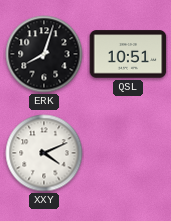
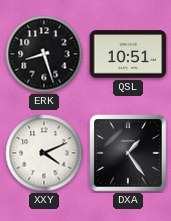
ERK: 8:03 -> 8:27 (44, 54)
DXA: none -> 1:24 (128, 153)
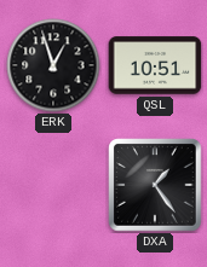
ERK: 8:27 -> 12:57 (53, 65)
XXY: 4:11 -> none (44, 153)
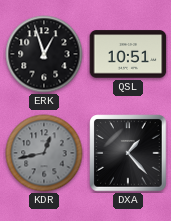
KDR: none -> 12:43 (44, 153)
DXA: 1:24 -> 1:23 (128, 153)
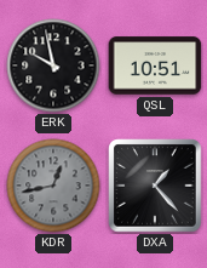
ERK: 12:57 -> 9:58 (53, 65)
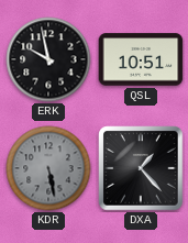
KDR: 12:43 -> 5:28 (48, 168)
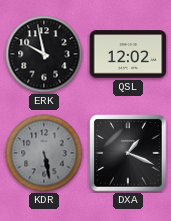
QSL: 10:51 -> 12:02 (128, 54)
DXA: 1:23 -> 1:19 (128, 153)
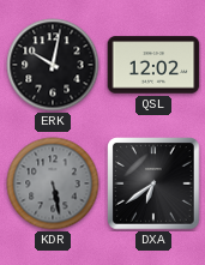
ERK: 9:58 -> 10:02 (53, 65)
DXA: 1:19 -> 6:39 (153, 183)
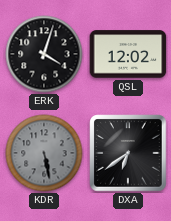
ERK: 10:02 -> 4:03 (44, 54)
